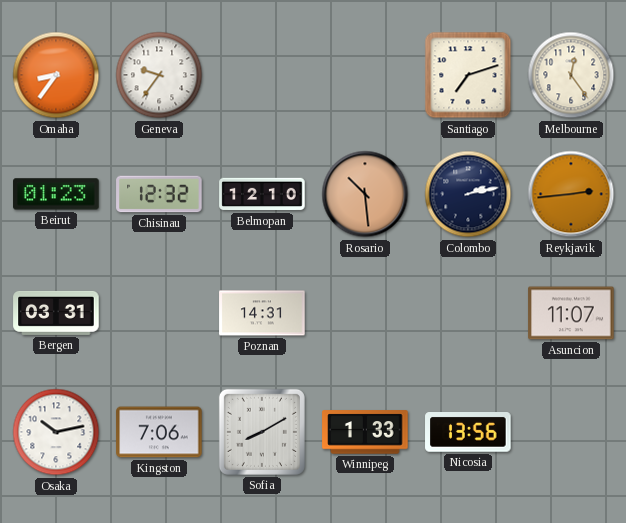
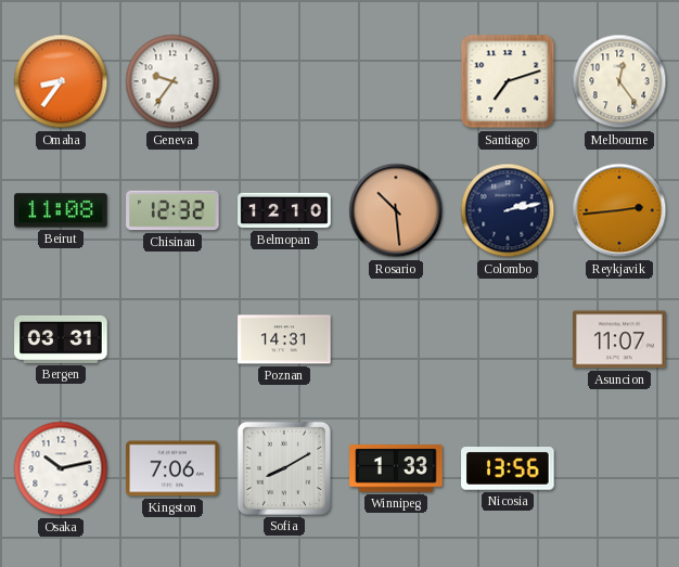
Beirut: 01:23 -> 11:08 (61, 210)
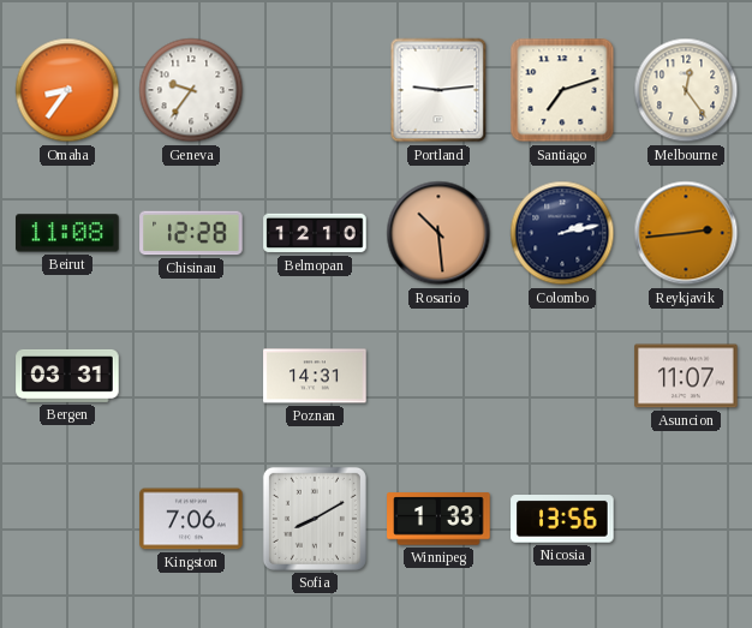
Portland: none -> 9:14 (438, 90)
Chisinau: 12:32 -> 12:28 (191, 233)
Osaka: 10:13 -> none (61, 468)
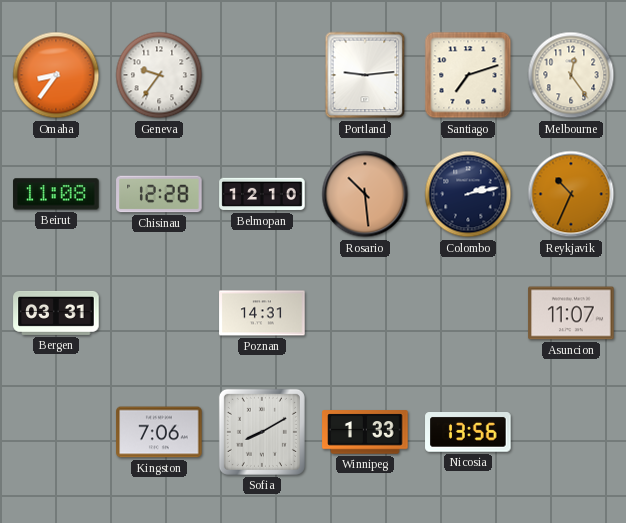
Reykjavik: 2:44 -> 10:34 (571, 194)
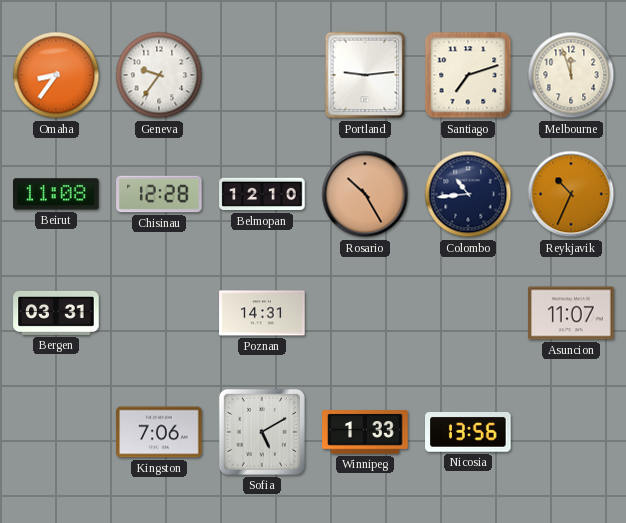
Melbourne: 12:24 -> 11:57 (571, 75)
Rosario: 10:29 -> 10:25 (365, 194)
Colombo: 2:13 -> 10:44 (468, 194)
Sofia: 8:10 -> 5:10 (262, 432)
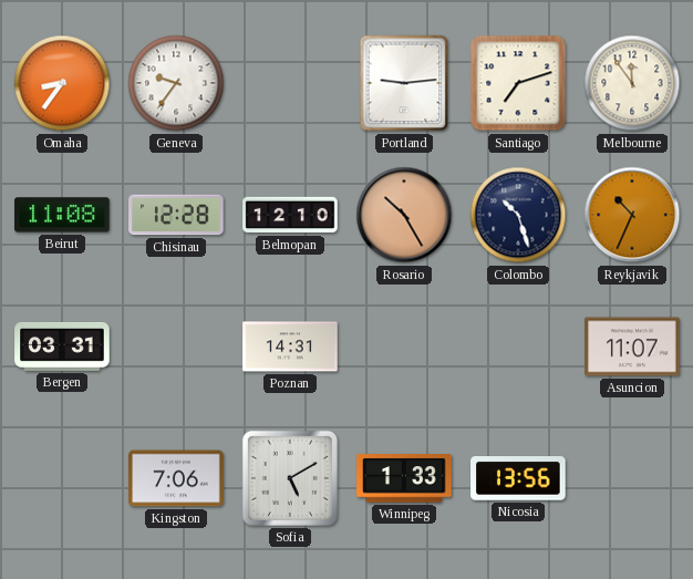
Melbourne: 11:57 -> 11:54 (632, 83)
Colombo: 10:44 -> 10:27 (518, 215)
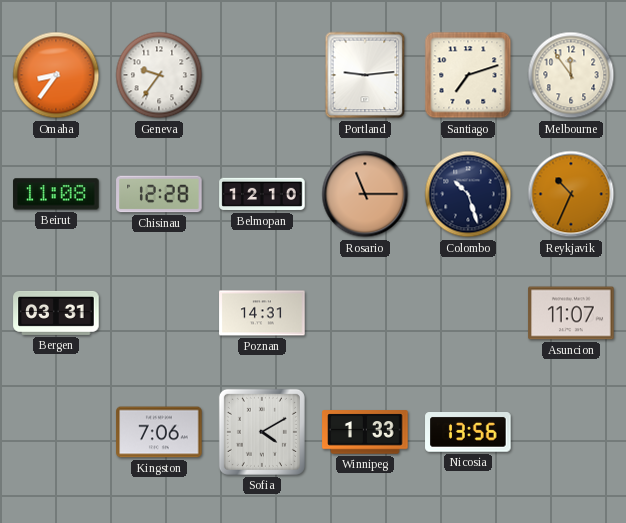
Rosario: 10:25 -> 11:15 (365, 194)
Sofia: 5:10 -> 4:10 (262, 432)
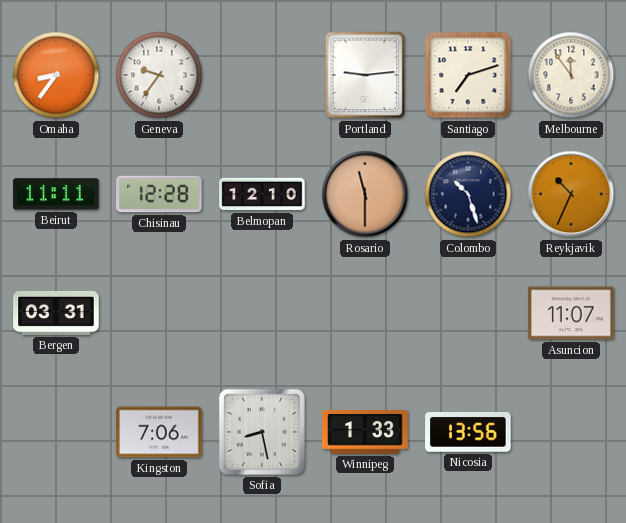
Beirut: 11:08 -> 11:11 (56, 194)
Rosario: 11:15 -> 11:30 (365, 194)
Poznan: 14:31 -> none (262, 313)
Sofia: 4:10 -> 8:28 (262, 432)
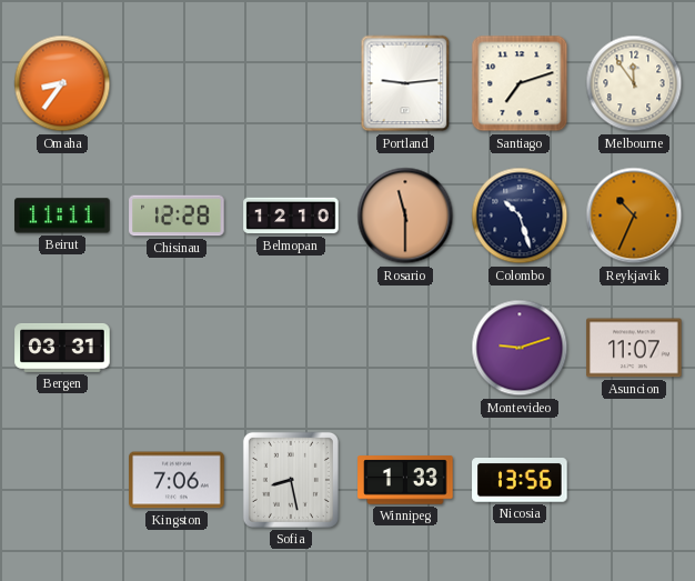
Geneva: 9:36 -> none (159, 75)
Montevideo: none -> 9:12 (520, 348)
